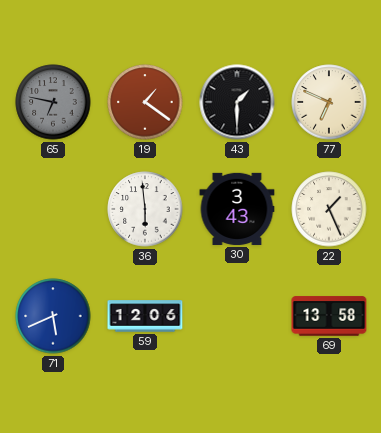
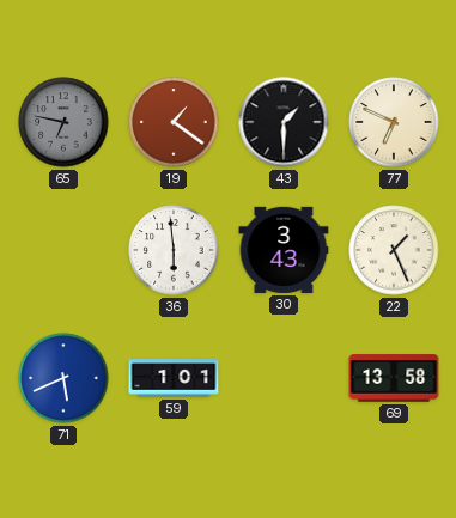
59: 12:06 -> 1:01 (174, 378)
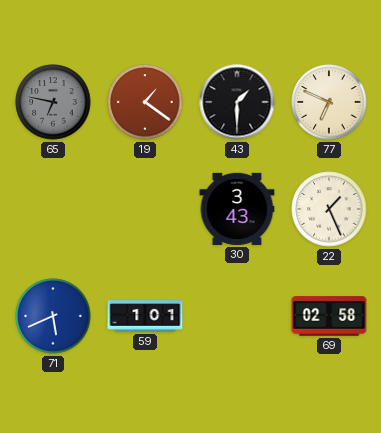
36: 5:59 -> none (174, 250)
69: 13:58 -> 02:58 (329, 316)
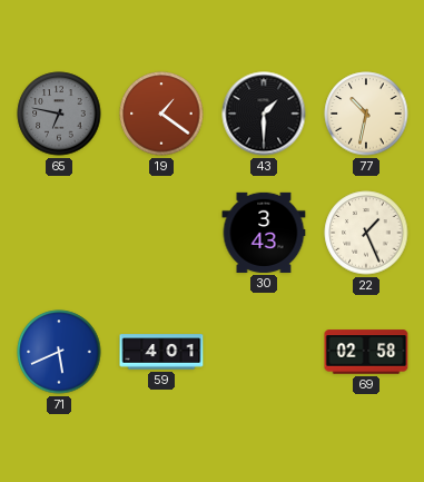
77: 6:49 -> 10:32 (366, 114)
59: 1:01 -> 4:01 (161, 352)
